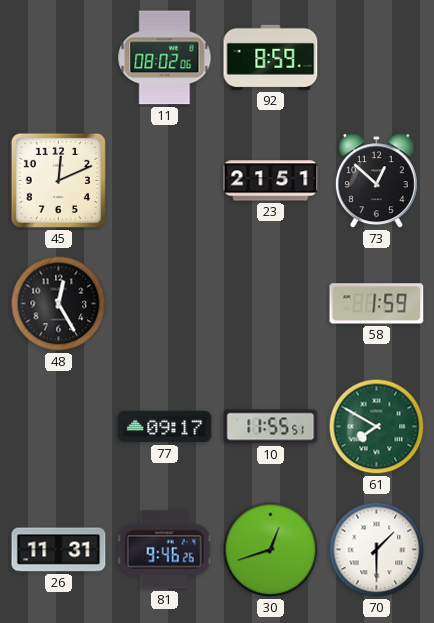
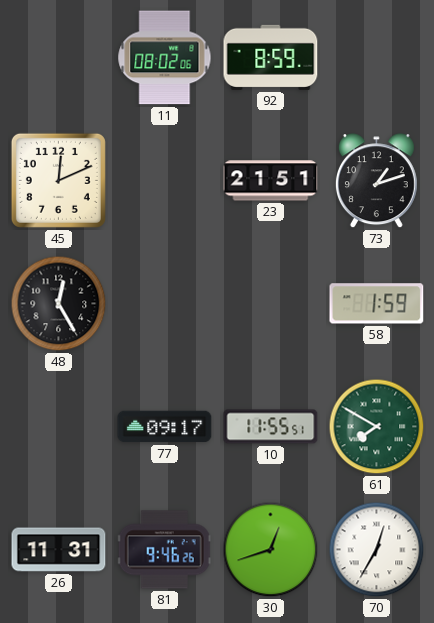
73: 12:52 -> 1:12 (376, 181)
70: 1:30 -> 12:35 (377, 550)
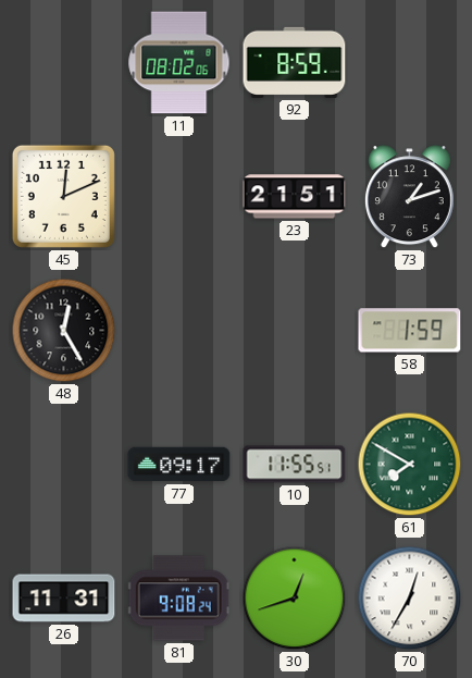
81: 9:46 -> 9:08 (178, 599)
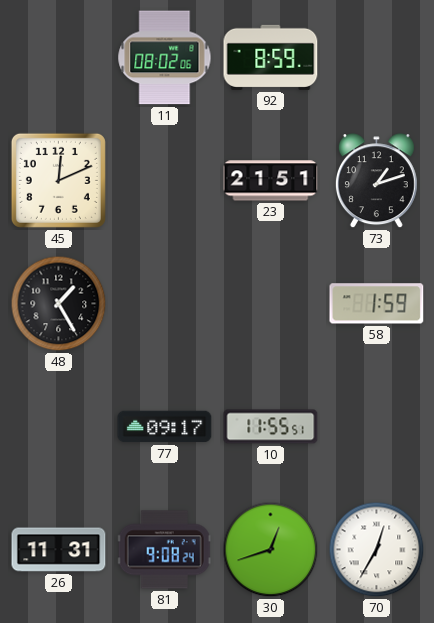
48: 12:25 -> 1:25 (59, 304)
61: 7:50 -> none (410, 465)
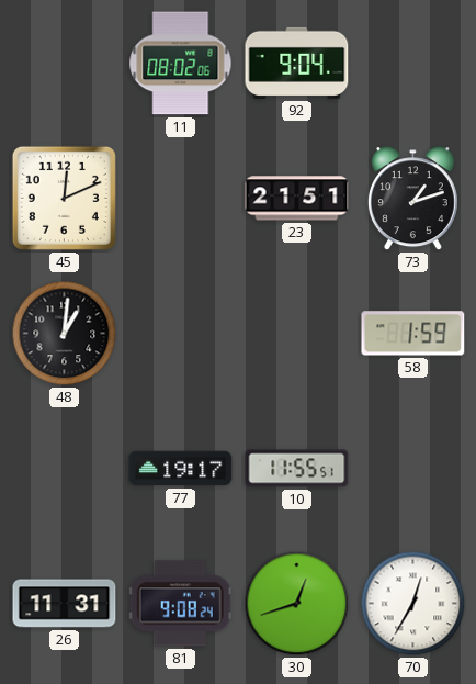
92: 8:59 -> 9:04 (297, 63)
48: 1:25 -> 1:01 (65, 334)
77: 09:17 -> 19:17 (181, 469)
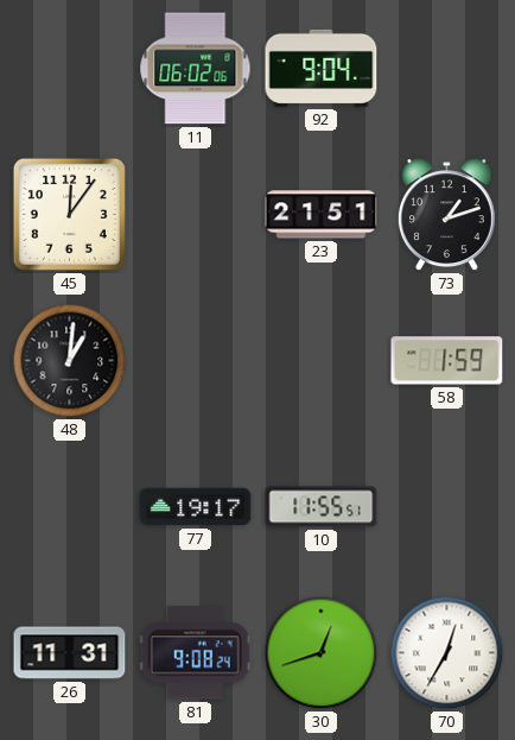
11: 08:02 -> 06:02 (196, 69)
45: 12:11 -> 12:06 (69, 214)
